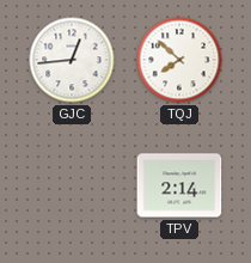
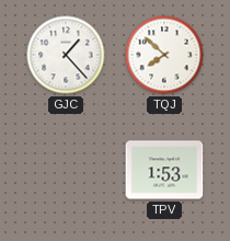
GJC: 12:44 -> 1:23 (66, 55)
TPV: 2:14 -> 1:53 (164, 170)
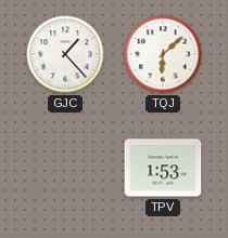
TQJ: 7:52 -> 6:08 (163, 54)
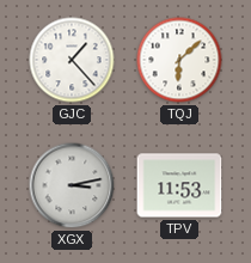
XGX: none -> 3:13 (72, 185)
TPV: 1:53 -> 11:53 (179, 185)
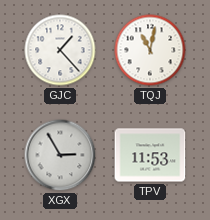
TQJ: 6:08 -> 11:02 (150, 50)
XGX: 3:13 -> 2:55 (60, 155)
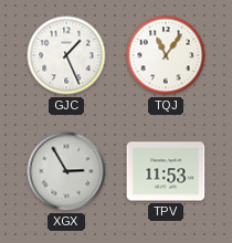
GJC: 1:23 -> 1:26 (66, 55)
TQJ: 11:02 -> 11:06 (166, 55)
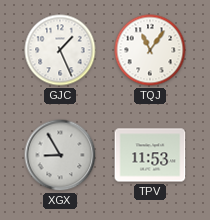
XGX: 2:55 -> 8:55 (60, 155)
